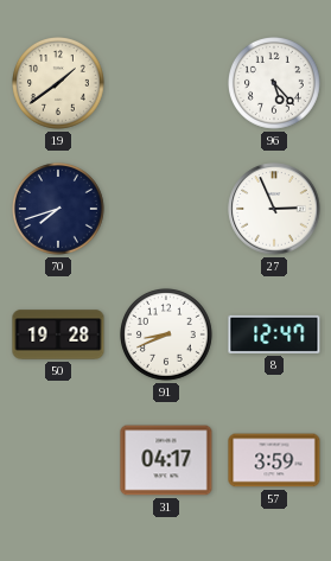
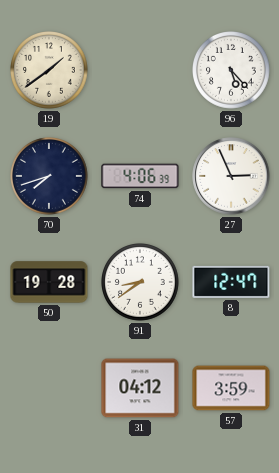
74: none -> 4:06 (140, 176)
91: 8:41 -> 8:39 (141, 283)
31: 04:17 -> 04:12 (140, 388)
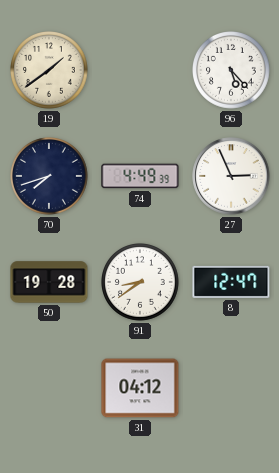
74: 4:06 -> 4:49 (140, 176)
57: 3:59 -> none (231, 388)
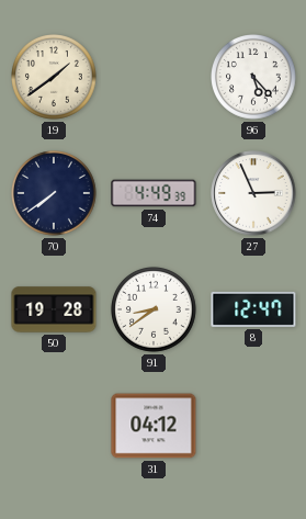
70: 7:42 -> 7:39 (55, 194)
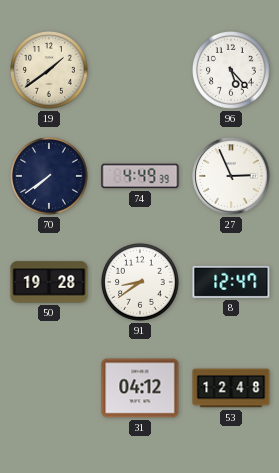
53: none -> 12:48 (231, 388)
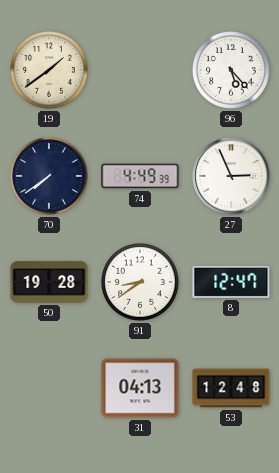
31: 04:12 -> 04:13 (140, 388)
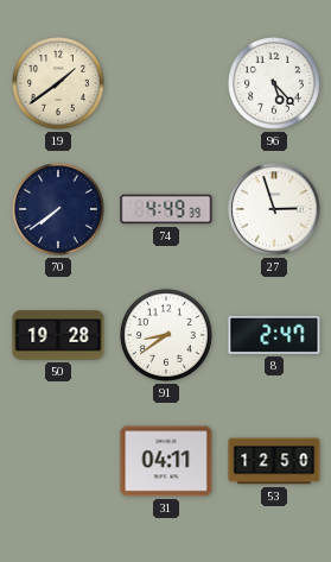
27: 2:56 -> 2:57 (274, 209)
8: 12:47 -> 2:47 (274, 335)
31: 04:13 -> 04:11 (166, 461)
53: 12:48 -> 12:50 (274, 461)
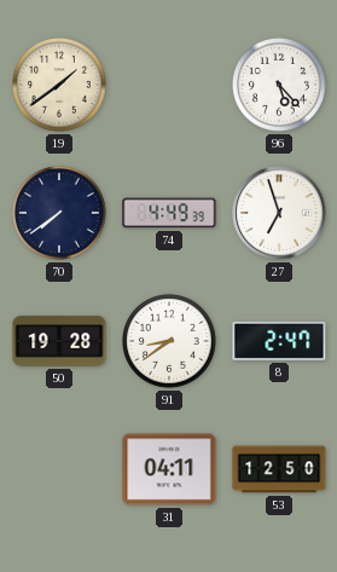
27: 2:57 -> 6:57 (279, 213)
